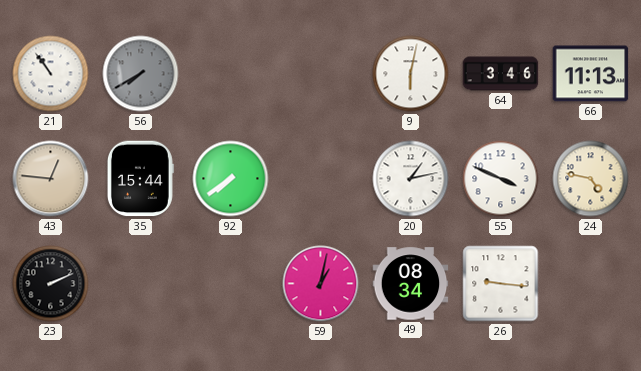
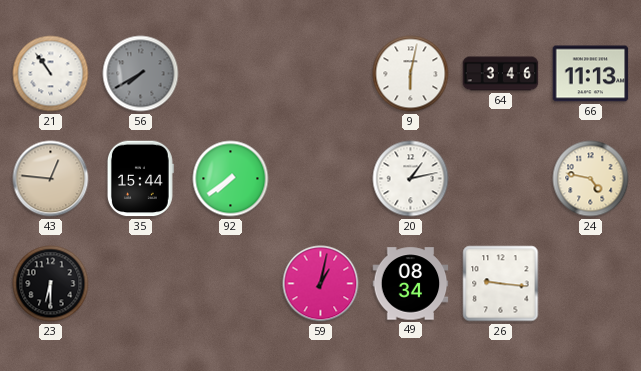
55: 3:49 -> none (501, 179)
23: 2:11 -> 6:30 (51, 284)
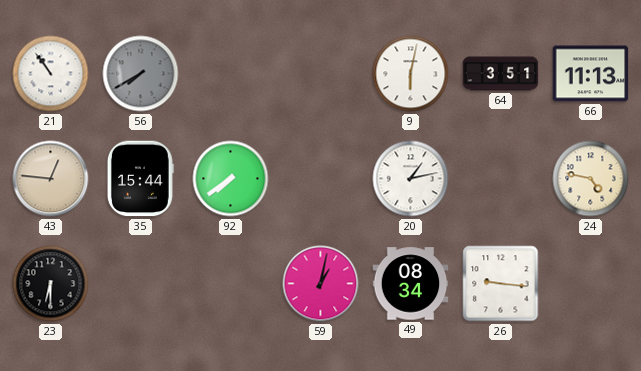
64: 3:46 -> 3:51 (501, 74)
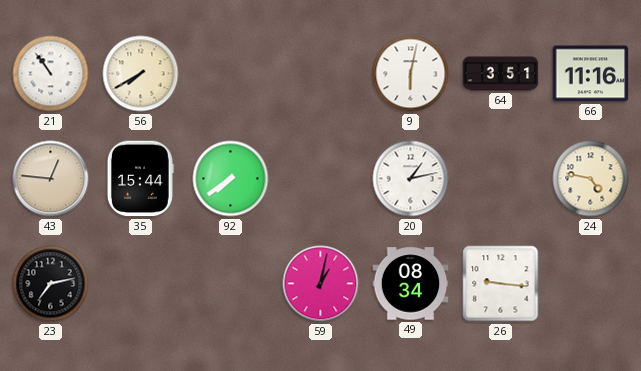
56 dial: grey -> cream (141, 74)
66: 11:13 -> 11:16 (591, 74)
23: 6:30 -> 7:13 (51, 284)
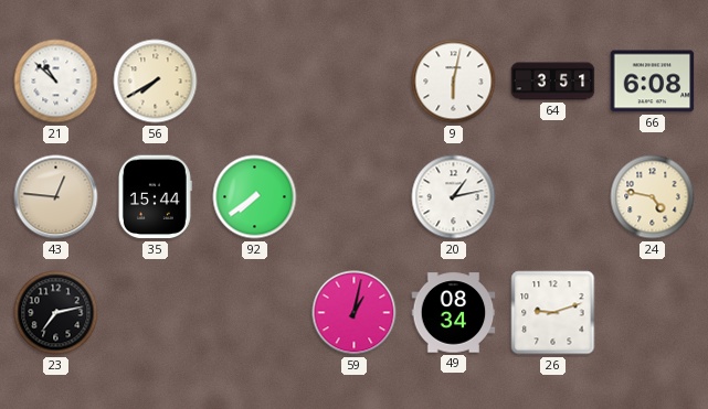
21: 10:54 -> 10:52 (56, 82)
66: 11:16 -> 6:08 (653, 82)
26: 9:16 -> 9:12 (553, 313)
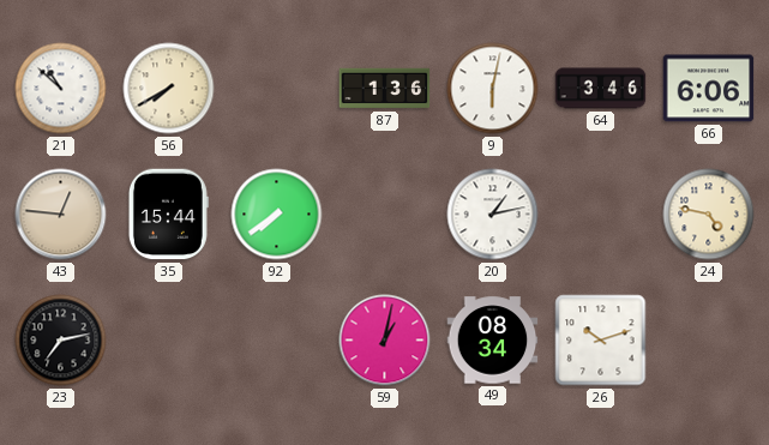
87: none -> 1:36 (385, 89)
64: 3:51 -> 3:46 (601, 89)
66: 6:08 -> 6:06 (709, 89)
26: 9:12 -> 10:12 (601, 341)
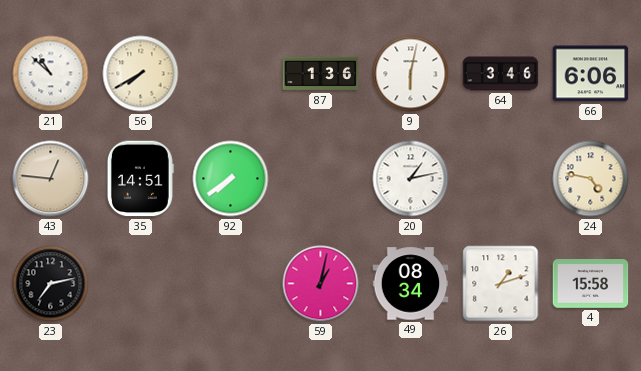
35: 15:44 -> 14:51 (140, 179)
26: 10:12 -> 1:12 (501, 284)
4: none -> 15:58 (591, 284)
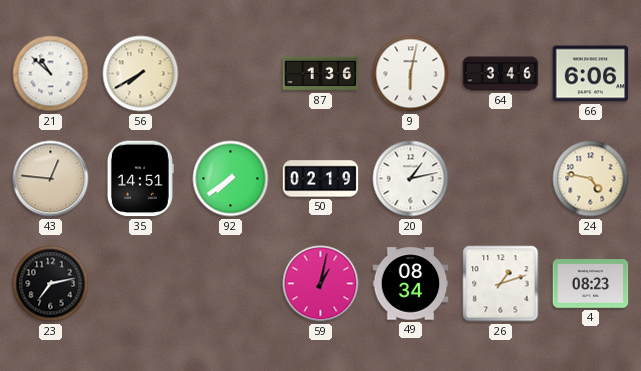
50: none -> 02:19 (321, 179)
4: 15:58 -> 08:23 (591, 284)
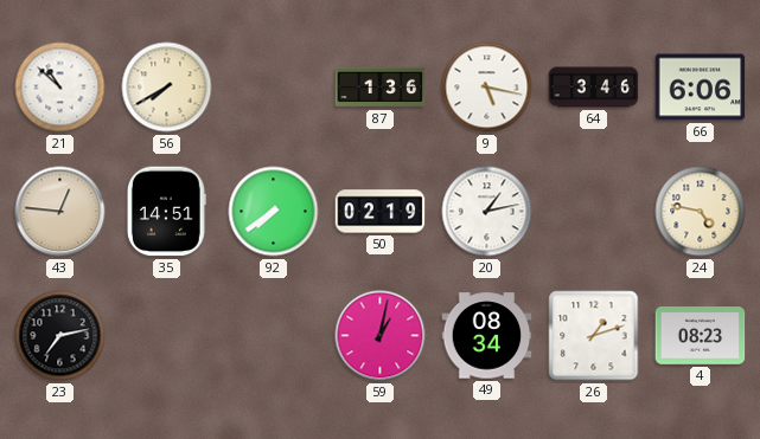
9: 6:02 -> 5:17 (487, 88)
